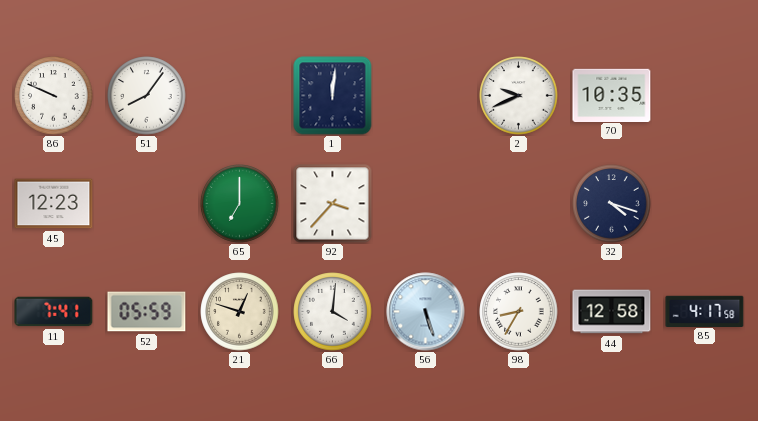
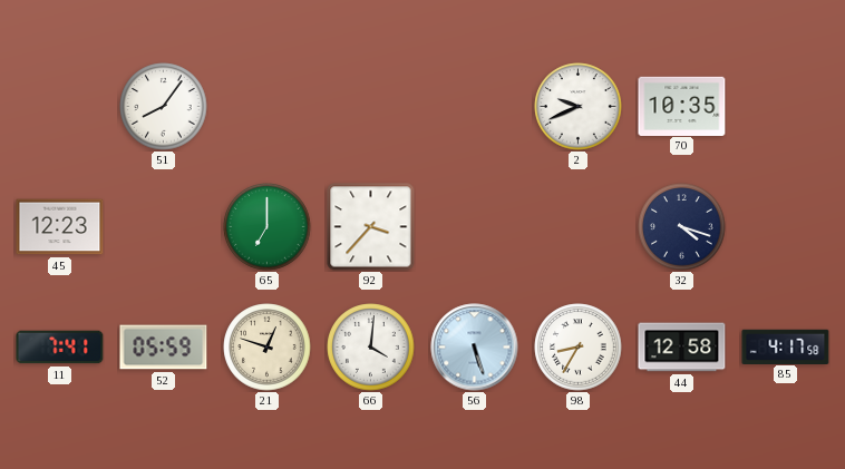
86: 9:49 -> none (54, 96)
1: 12:01 -> none (333, 96)
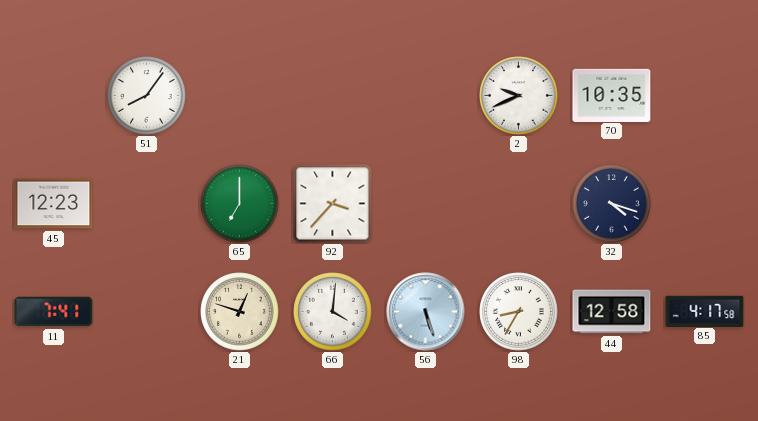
52: 05:59 -> none (164, 348)
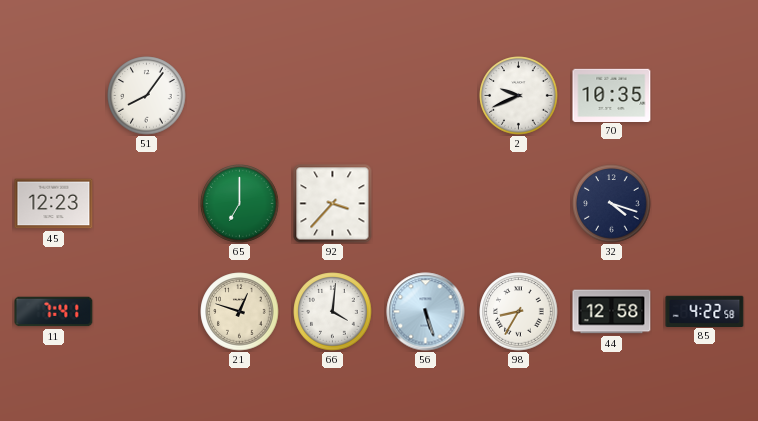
85: 4:17 -> 4:22 (705, 311)
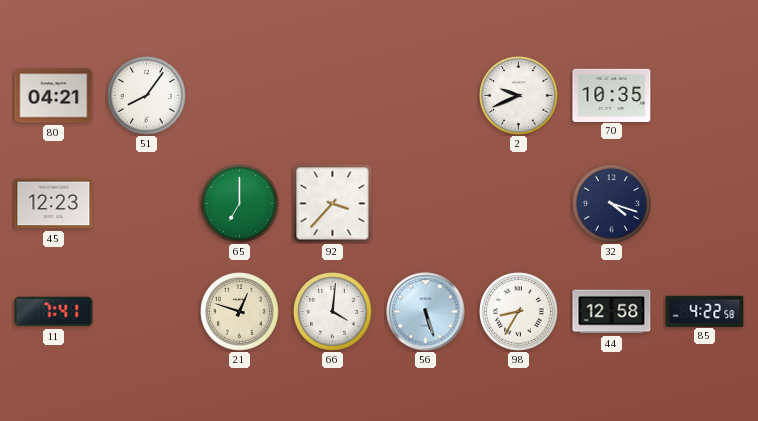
80: none -> 04:21 (54, 96)
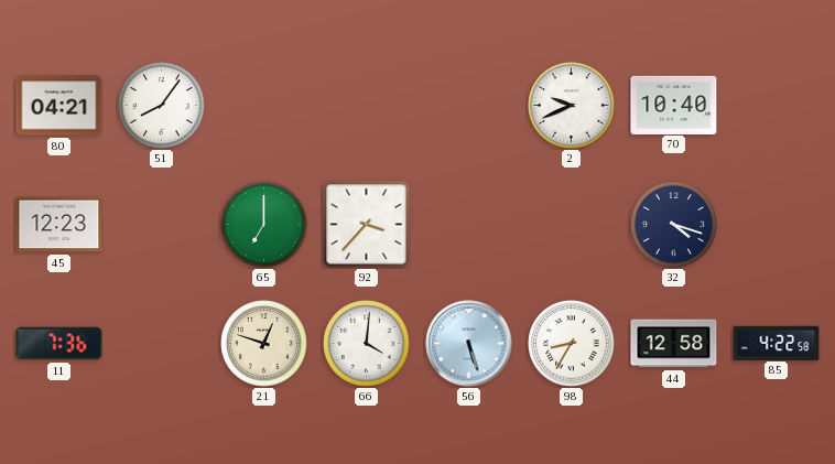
70: 10:35 -> 10:40 (674, 105)
11: 7:41 -> 7:36 (59, 344)
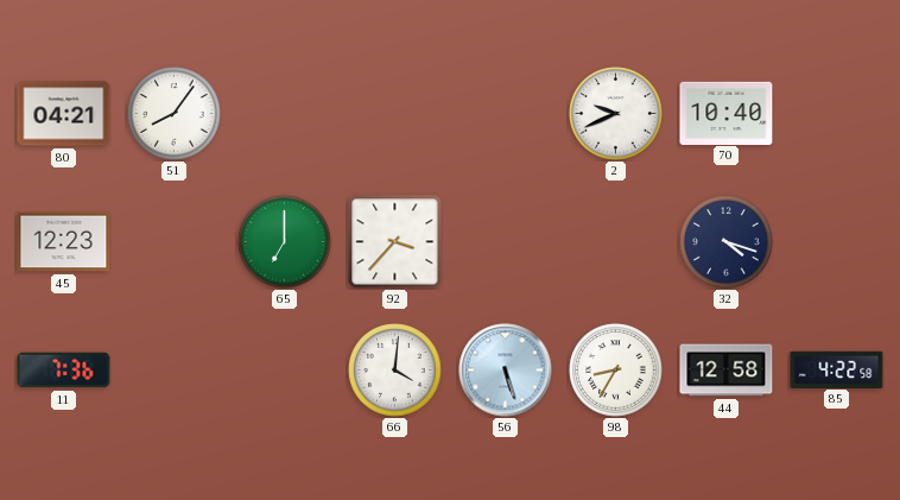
21: 12:48 -> none (264, 344)
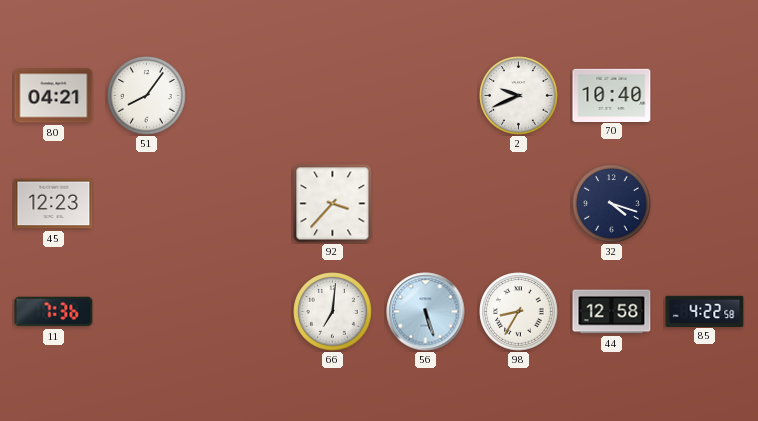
65: 7:00 -> none (285, 242)
66: 4:01 -> 7:01 (333, 312)
